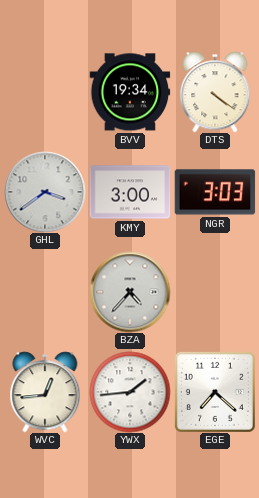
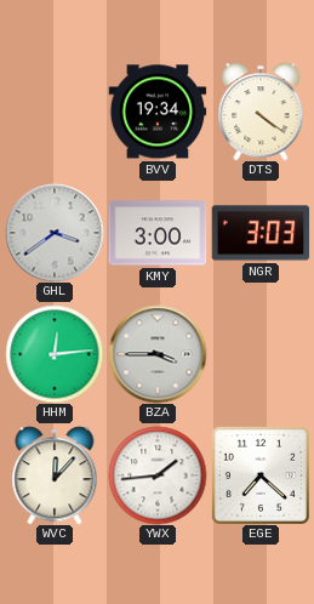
HHM: none -> 12:14 (55, 354)
BZA: 4:37 -> 3:45 (158, 354)
WVC: 12:44 -> 12:07 (55, 475)
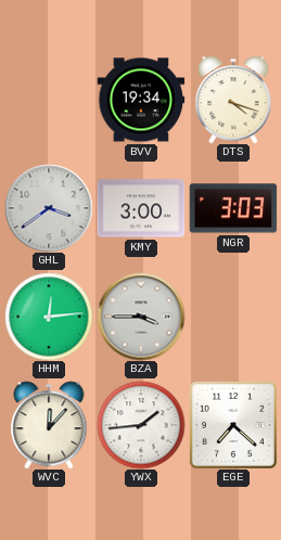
DTS: 4:21 -> 4:18 (233, 100)
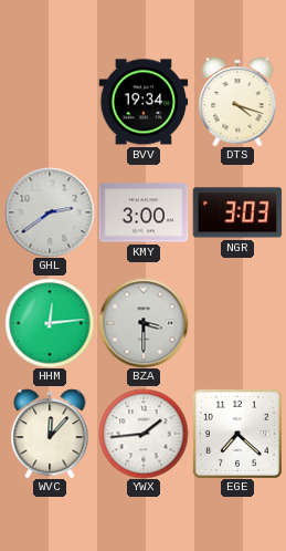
GHL: 3:39 -> 2:39 (50, 212)
BZA: 3:45 -> 3:30 (144, 323)
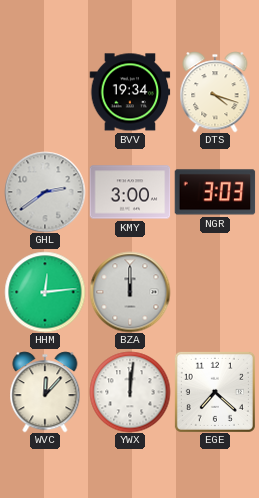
BZA: 3:30 -> 12:00 (130, 292)
YWX: 1:44 -> 12:01 (130, 392)
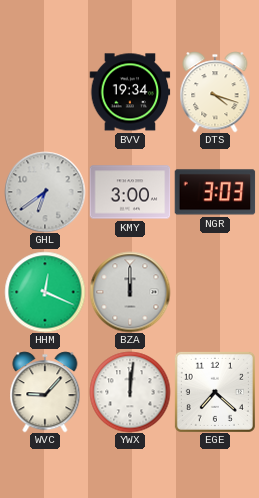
GHL: 2:39 -> 6:39 (45, 192)
HHM: 12:14 -> 12:19 (45, 292)
WVC: 12:07 -> 9:07 (45, 392)
